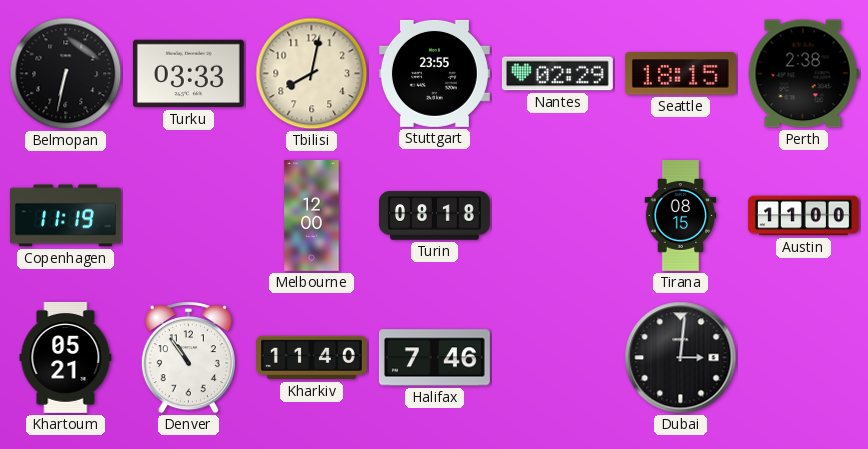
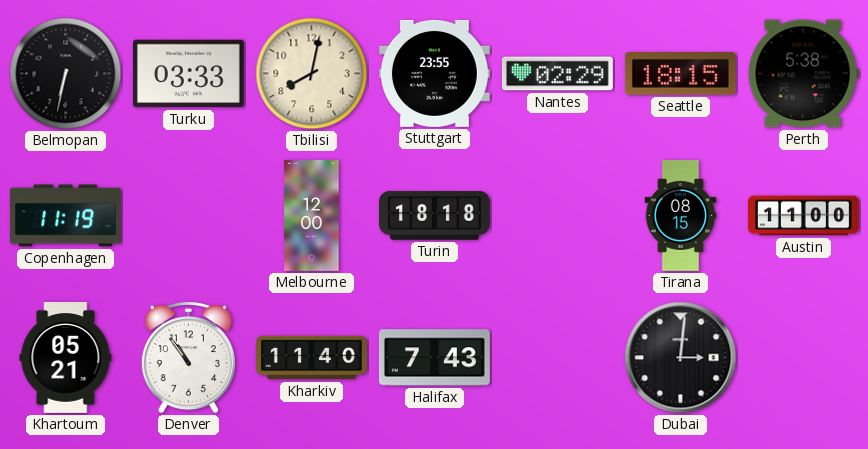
Perth: 2:38 -> 5:38 (803, 74)
Turin: 08:18 -> 18:18 (435, 216)
Halifax: 7:46 -> 7:43 (434, 358)
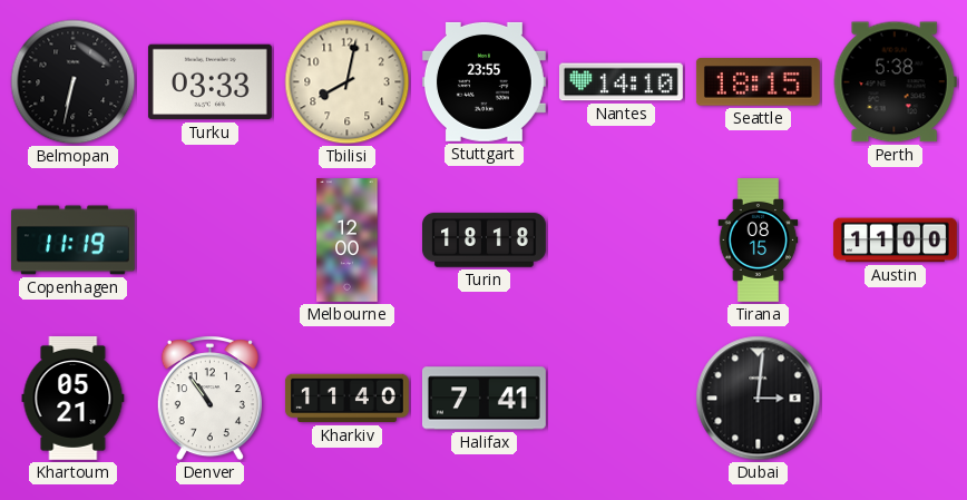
Nantes: 02:29 -> 14:10 (621, 82)
Halifax: 7:43 -> 7:41 (484, 399)
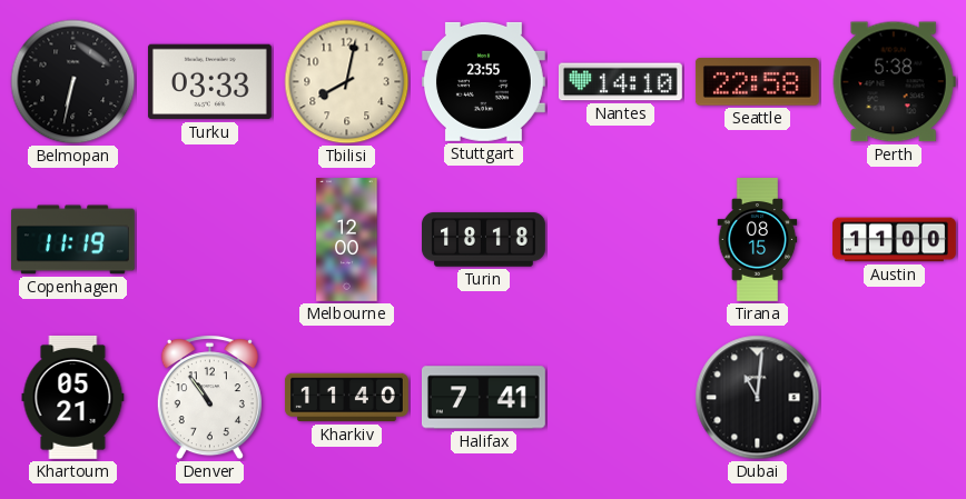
Seattle: 18:15 -> 22:58 (757, 82)
Dubai: 3:01 -> 11:01 (758, 398)
